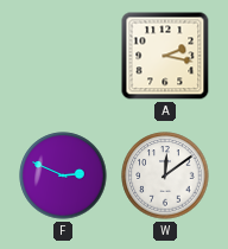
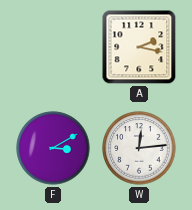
F: 2:49 -> 3:10 (53, 148)
W: 12:09 -> 12:14 (139, 148)
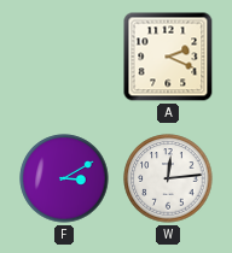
A: 2:17 -> 2:19 (168, 57)
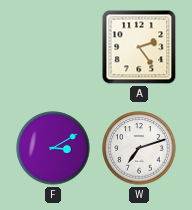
A: 2:19 -> 2:24 (139, 47)
W: 12:14 -> 7:12 (139, 148)
